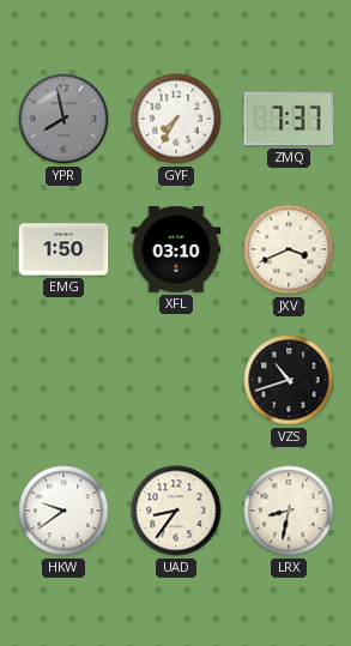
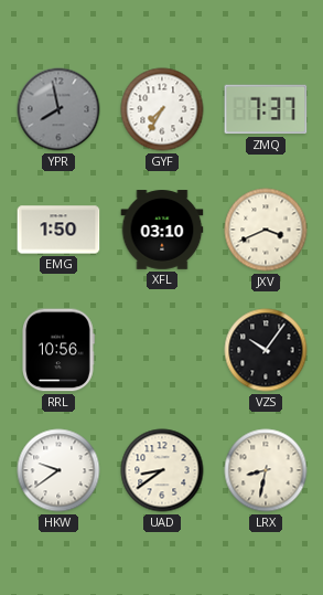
RRL: none -> 10:56 (58, 350)
VZS: 10:42 -> 10:06 (266, 350)
UAD: 8:36 -> 8:39 (162, 470)
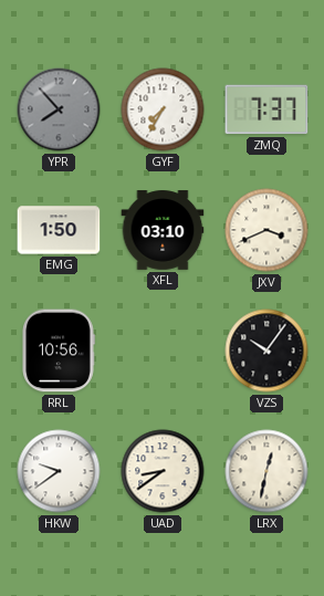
YPR: 7:58 -> 7:53 (59, 109)
LRX: 8:32 -> 12:32 (266, 471)
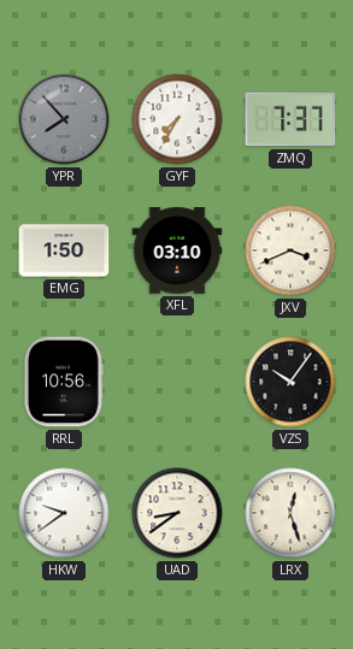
LRX: 12:32 -> 12:27 (290, 513)
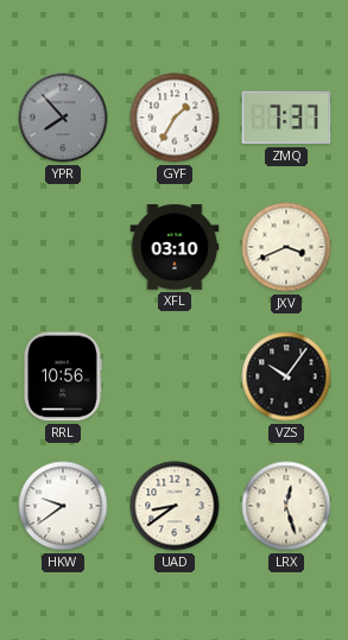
GYF: 7:35 -> 1:35 (175, 118)
EMG: 1:50 -> none (64, 250)
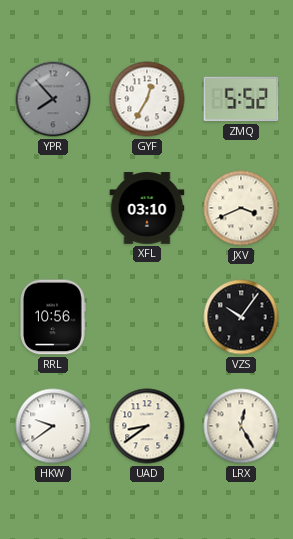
GYF: 1:35 -> 12:35 (147, 99)
ZMQ: 7:37 -> 5:52 (241, 99)
LRX: 12:27 -> 12:25 (241, 426)
